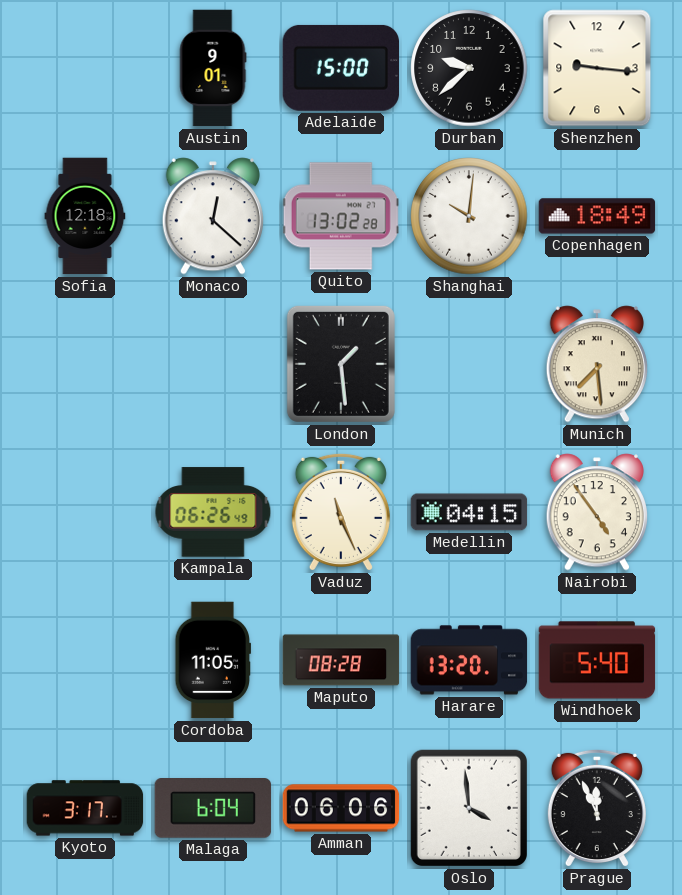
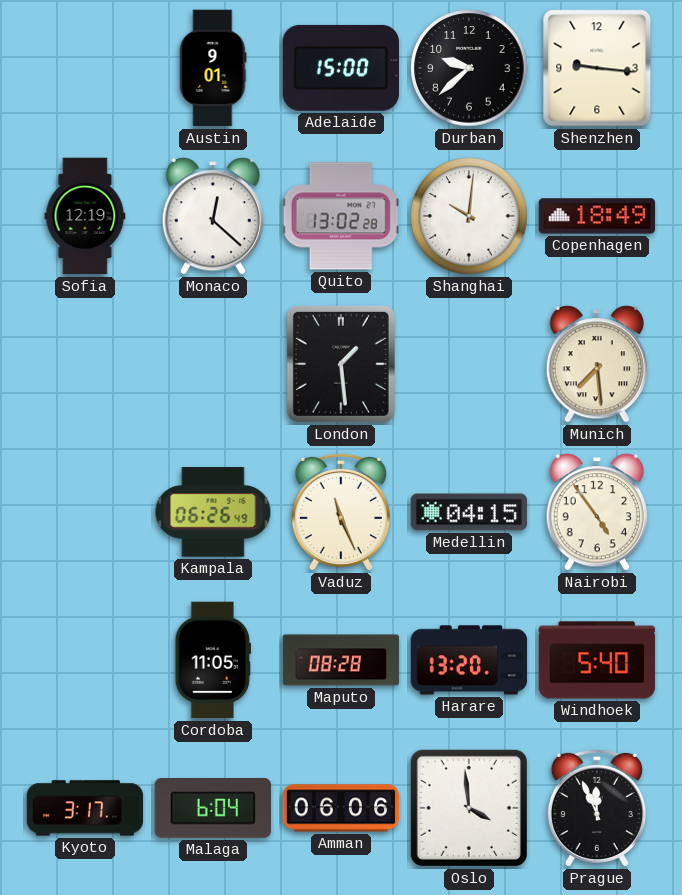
Sofia: 12:18 -> 12:19 (85, 216)
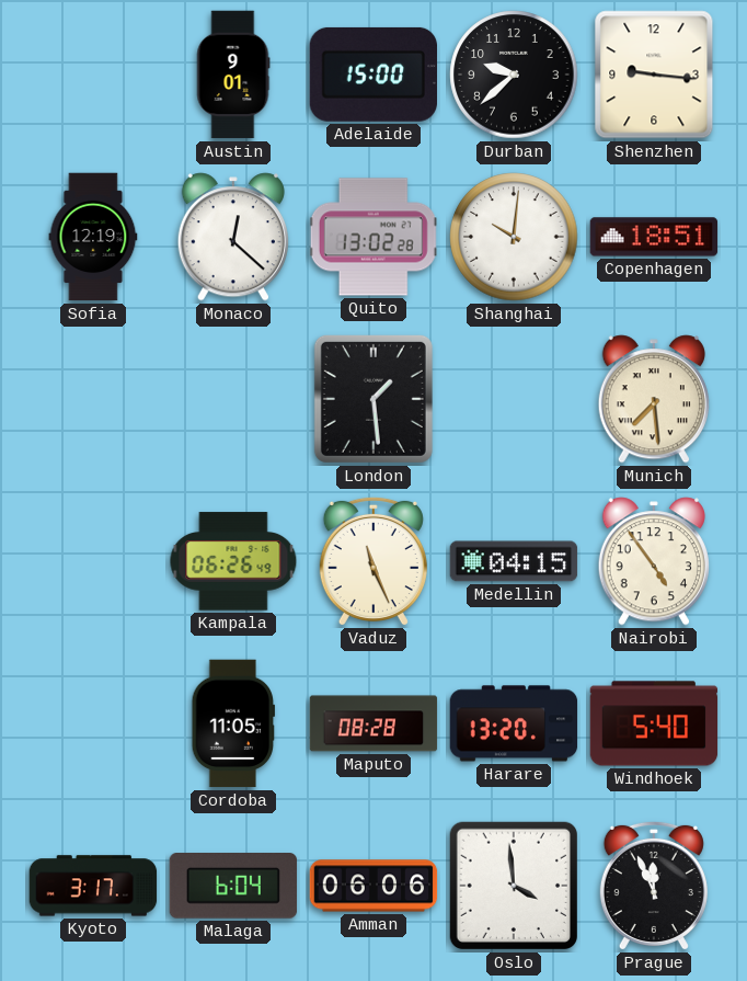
Copenhagen: 18:49 -> 18:51 (654, 237)
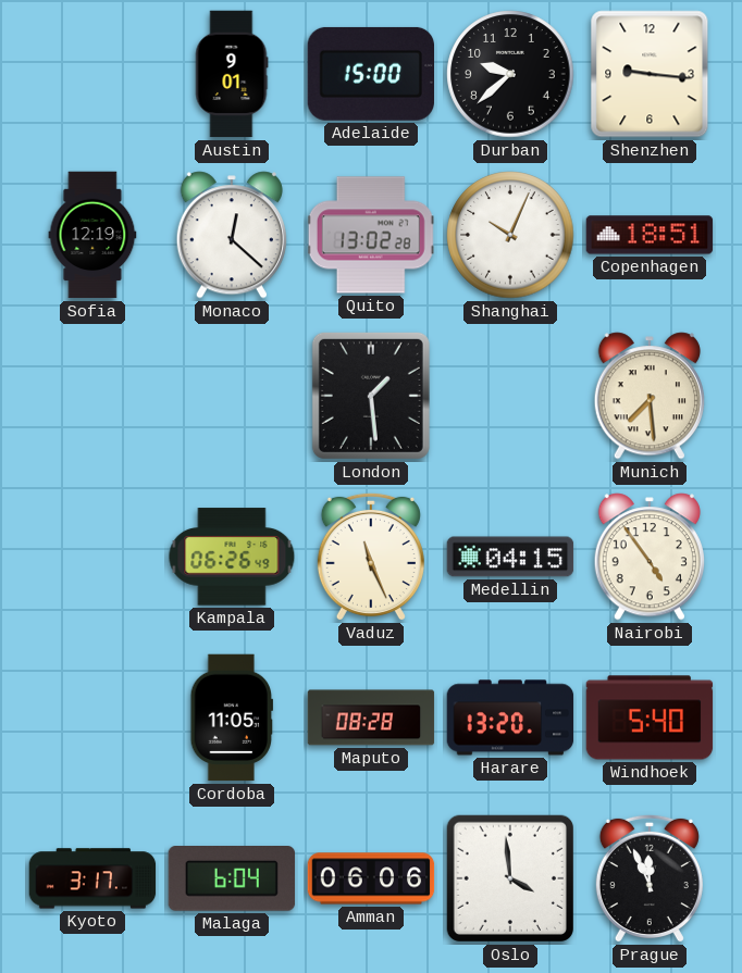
Shanghai: 10:01 -> 10:04 (510, 235)
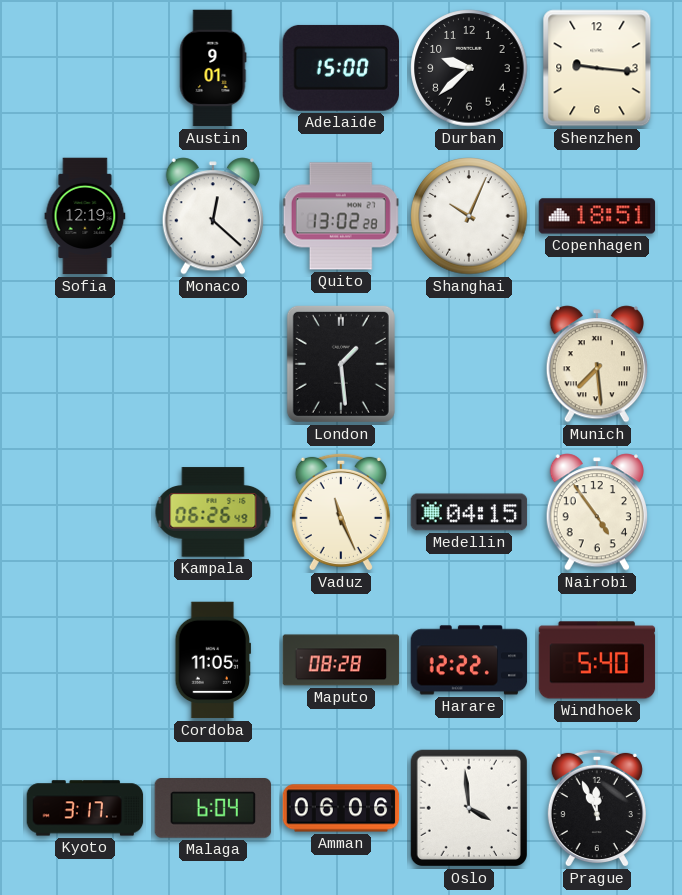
Harare: 13:20 -> 12:22 (469, 660)
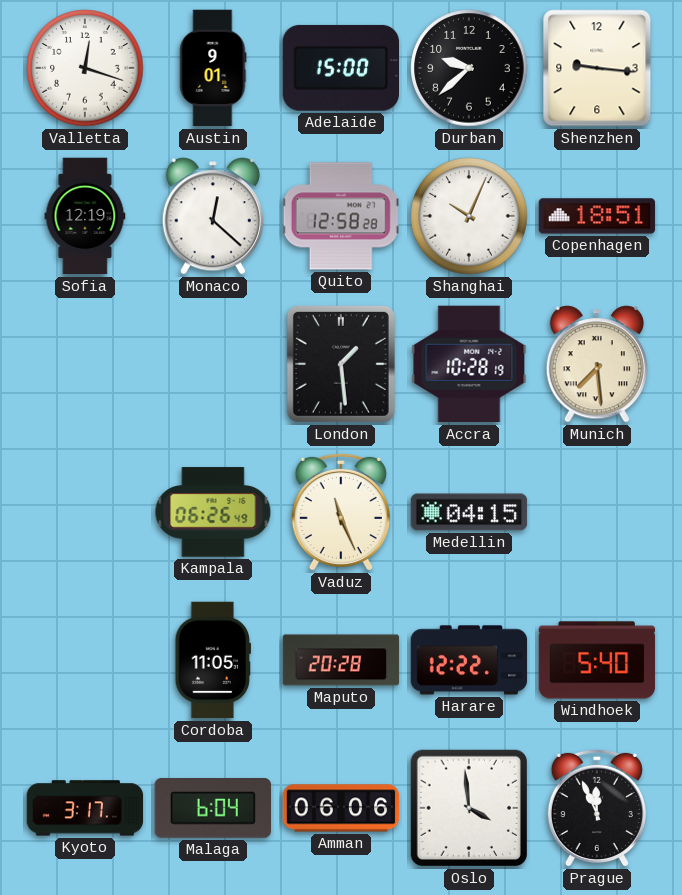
Valletta: none -> 12:18 (85, 68)
Quito: 13:02 -> 12:58 (341, 216)
Accra: none -> 10:28 (469, 364)
Nairobi: 4:54 -> none (597, 512)
Maputo: 08:28 -> 20:28 (341, 660)
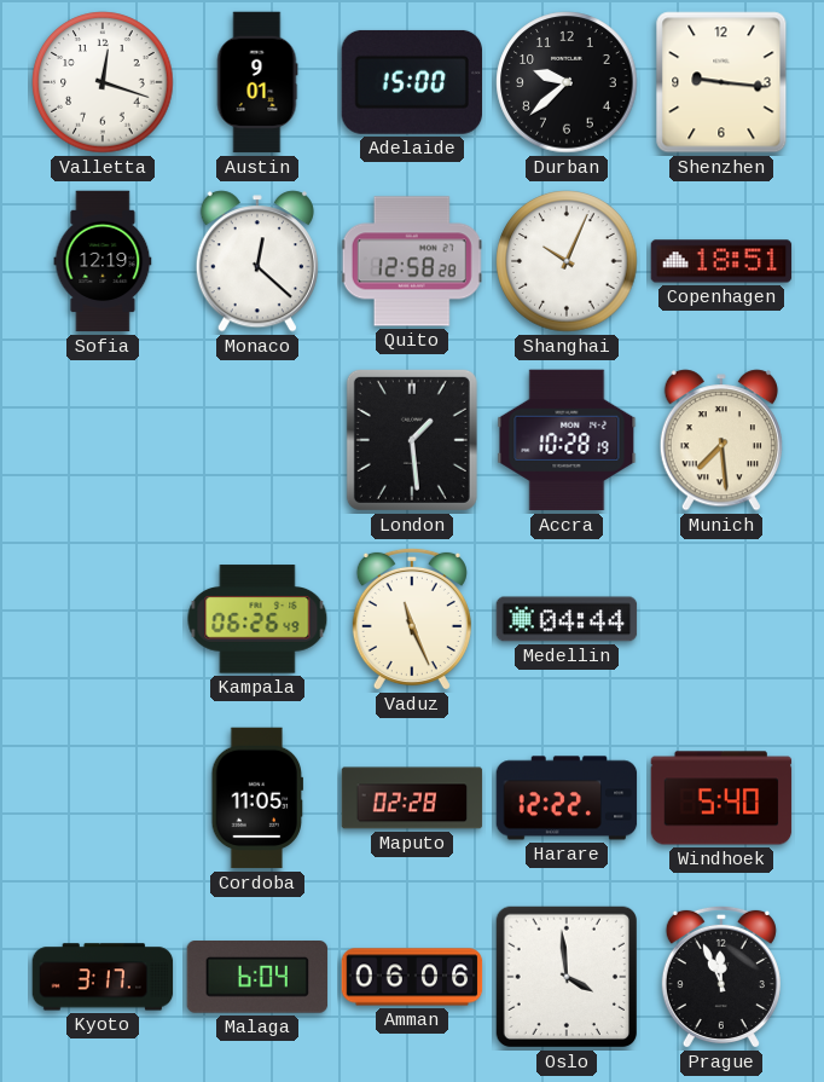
Medellin: 04:15 -> 04:44 (567, 619)
Maputo: 20:28 -> 02:28 (412, 798)
